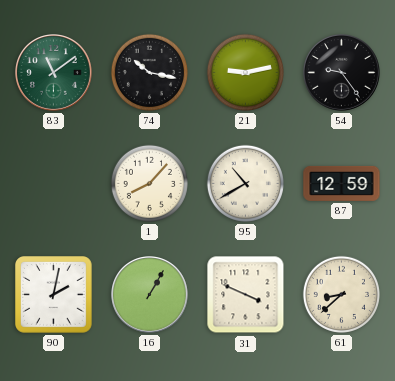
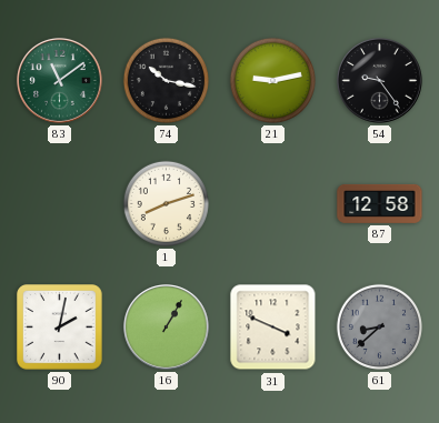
1: 8:07 -> 8:12 (166, 203)
95: 10:40 -> none (245, 183)
87: 12:59 -> 12:58 (380, 203)
61 dial: cream -> grey (379, 326)
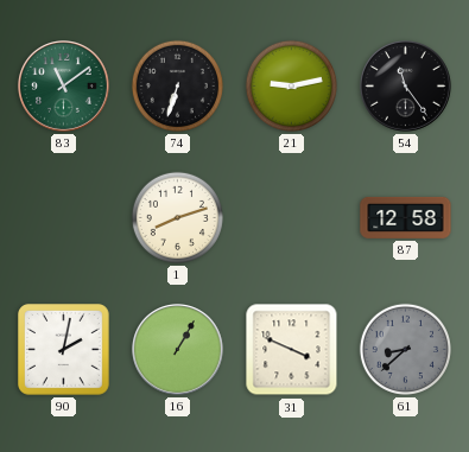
74: 10:17 -> 6:33 (177, 85)
54: 9:24 -> 11:24 (406, 87)
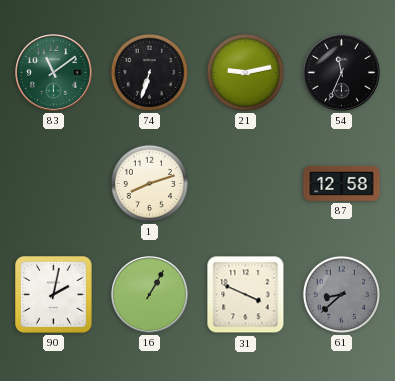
54: 11:24 -> 11:34 (342, 73)
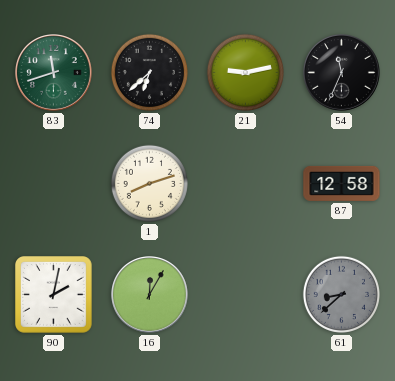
83: 11:09 -> 11:42 (54, 73)
74: 6:33 -> 6:38 (149, 72)
16: 1:05 -> 12:05 (150, 295)
31: 3:49 -> none (246, 295)
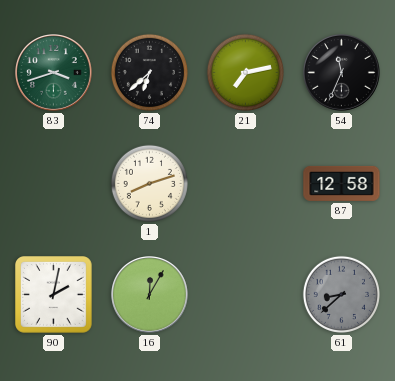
83: 11:42 -> 3:42 (54, 73)
21: 9:13 -> 7:13 (245, 72)
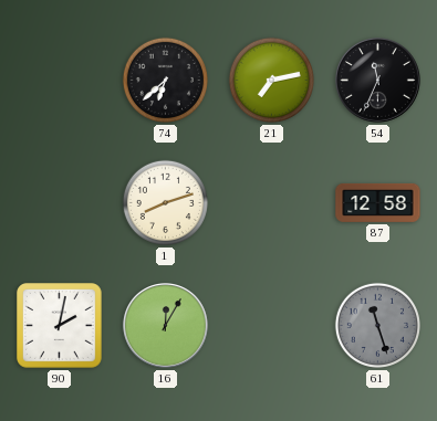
83: 3:42 -> none (54, 73)
61: 8:38 -> 11:27 (377, 325)
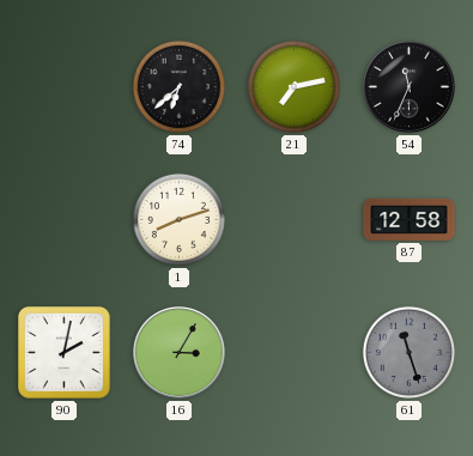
16: 12:05 -> 3:05 (180, 353)
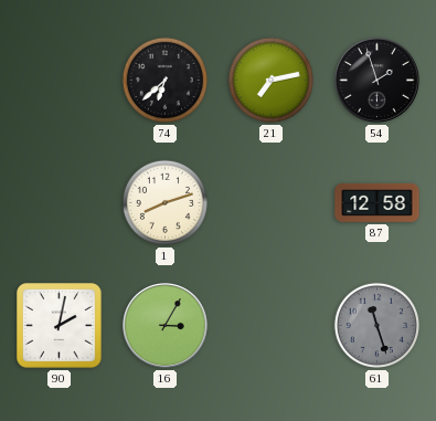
54: 11:34 -> 1:57 (377, 81)
